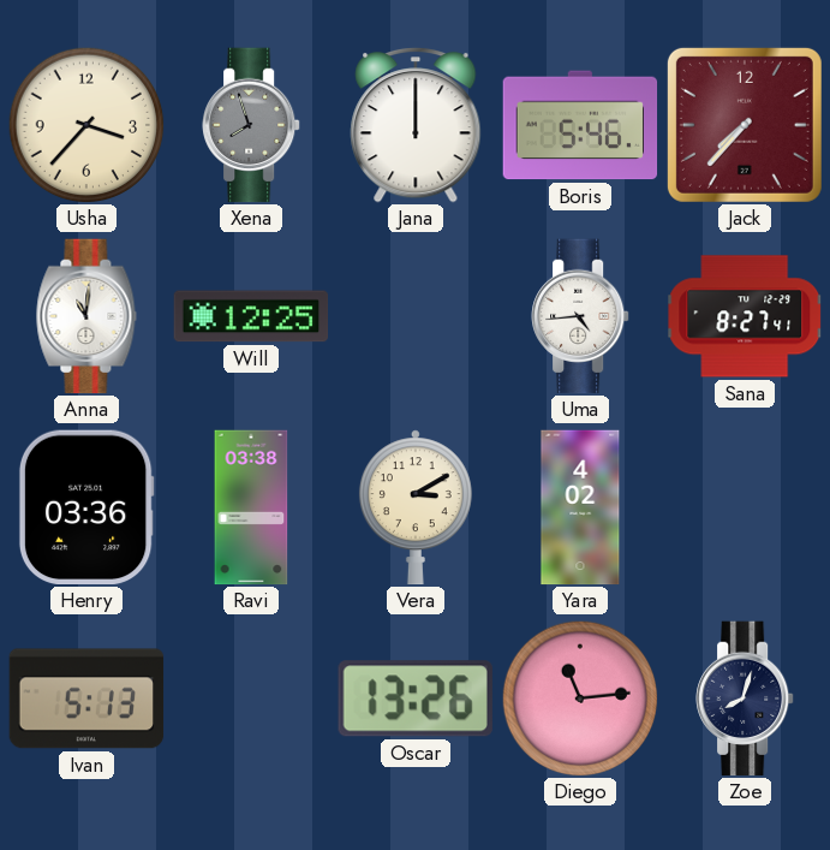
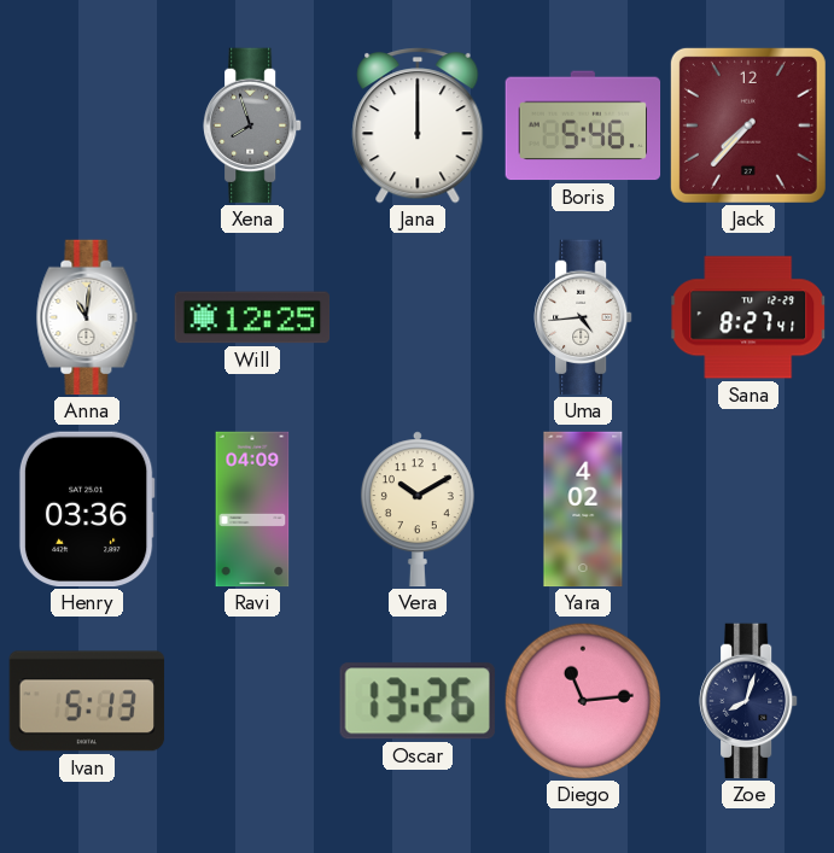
Usha: 3:37 -> none (86, 125)
Ravi: 03:38 -> 04:09 (252, 509)
Vera: 3:10 -> 10:10 (418, 509)
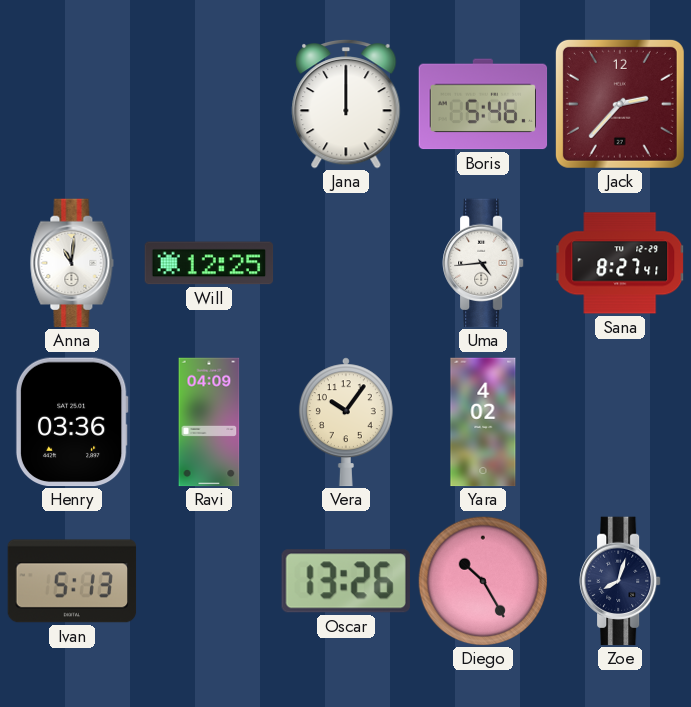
Xena: 7:57 -> none (253, 125)
Jack: 7:37 -> 2:37 (620, 104)
Vera: 10:10 -> 10:06 (346, 422)
Diego: 11:14 -> 10:25 (483, 581)
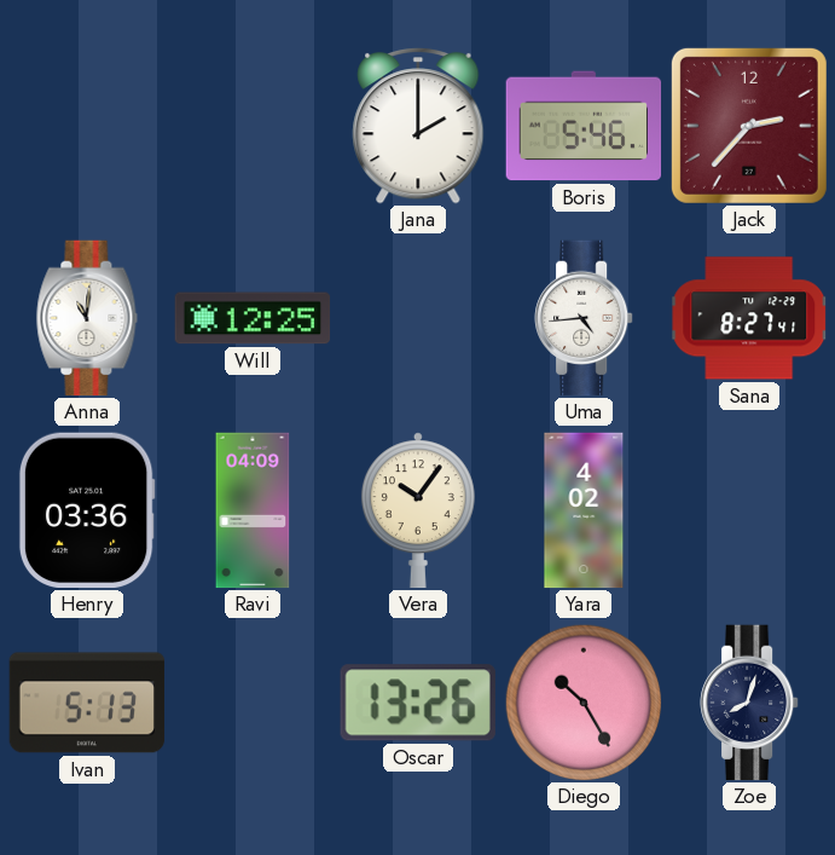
Jana: 12:00 -> 2:00 (418, 126)
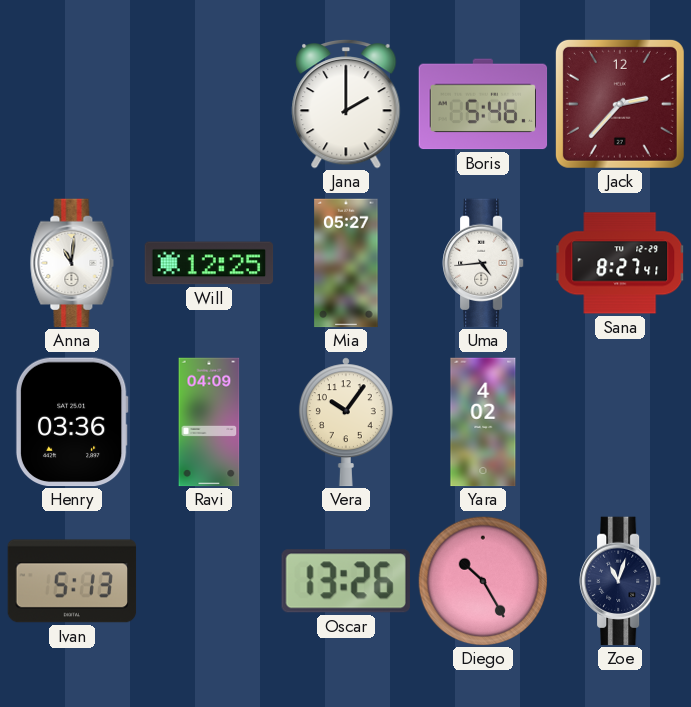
Mia: none -> 05:27 (346, 263)
Zoe: 8:03 -> 11:03 (621, 581)
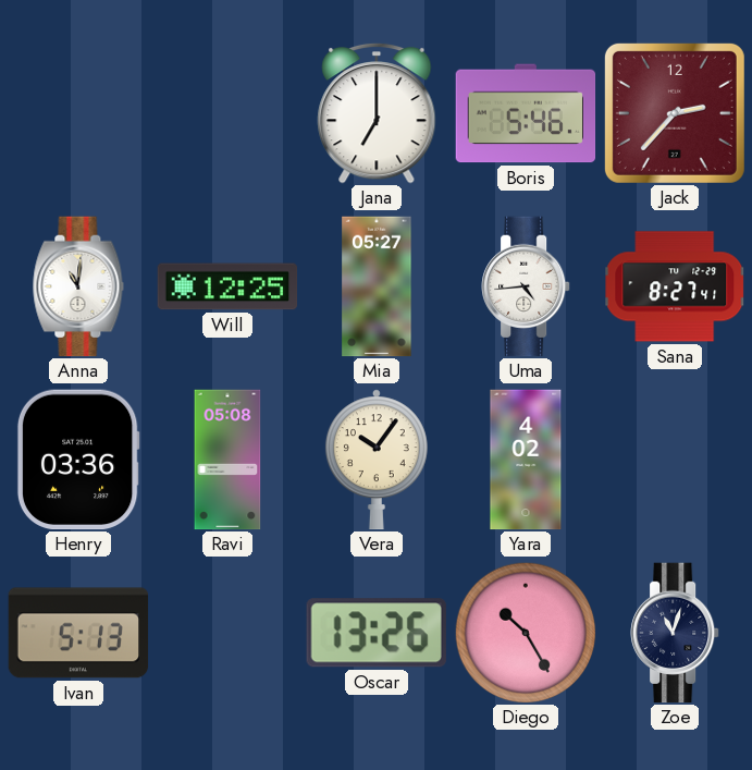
Jana: 2:00 -> 7:00 (377, 113)
Ravi: 04:09 -> 05:08 (227, 460)
